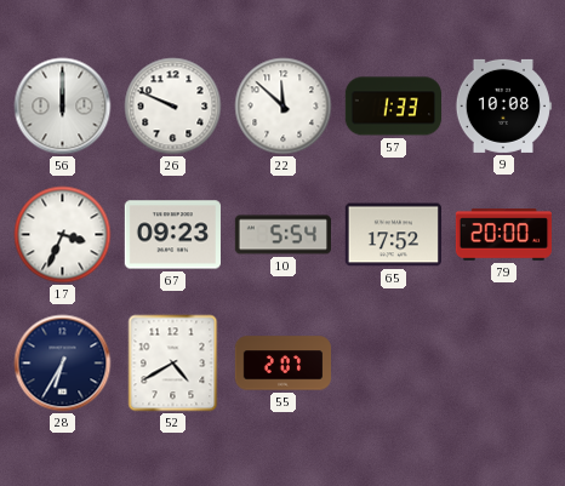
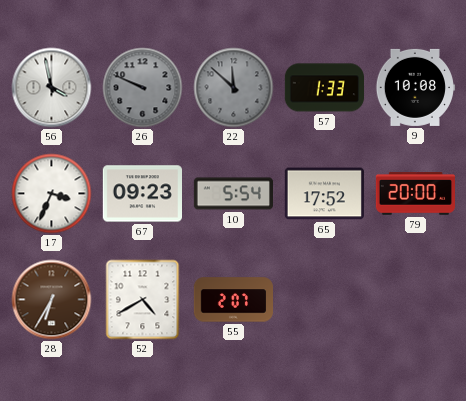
56: 12:00 -> 3:58 (52, 88)
26 dial: white -> grey (143, 88)
22 dial: white -> grey (234, 88)
28 dial: navy -> brown (52, 300)
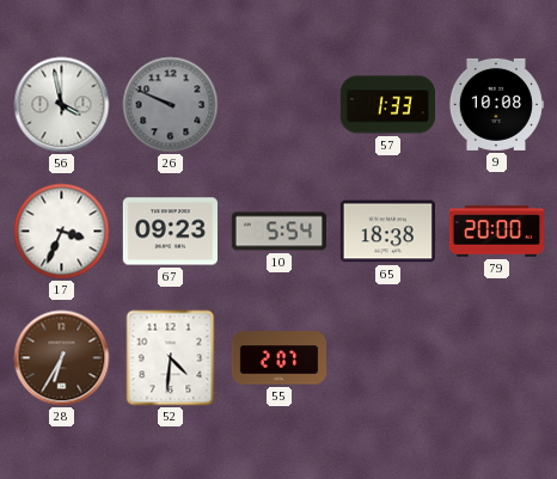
22: 11:52 -> none (234, 88)
65: 17:52 -> 18:38 (387, 232)
52: 4:40 -> 4:31 (171, 358)
